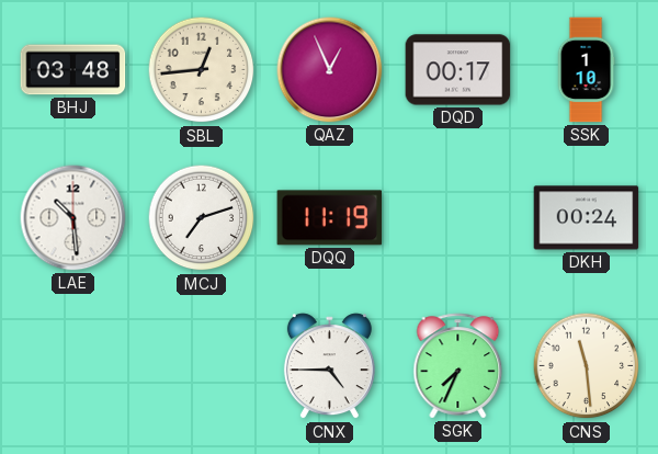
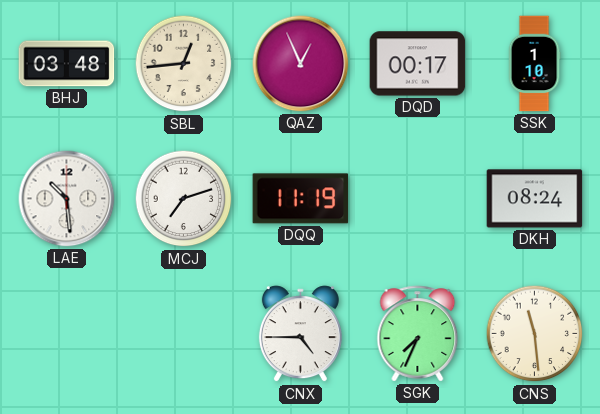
DKH: 00:24 -> 08:24 (535, 199)
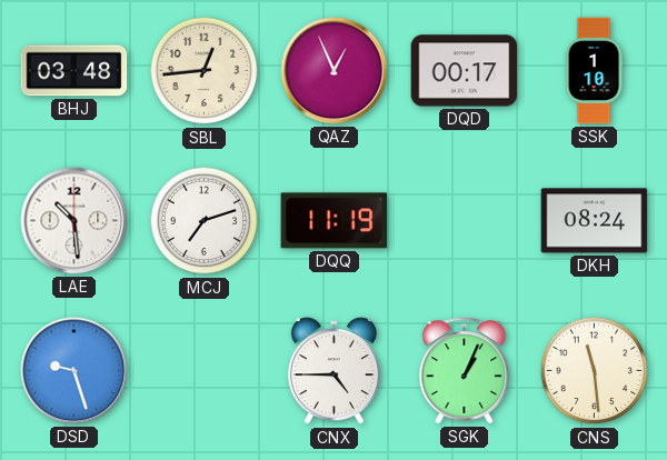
DSD: none -> 9:27 (74, 371)
SGK: 7:34 -> 1:04 (465, 371)
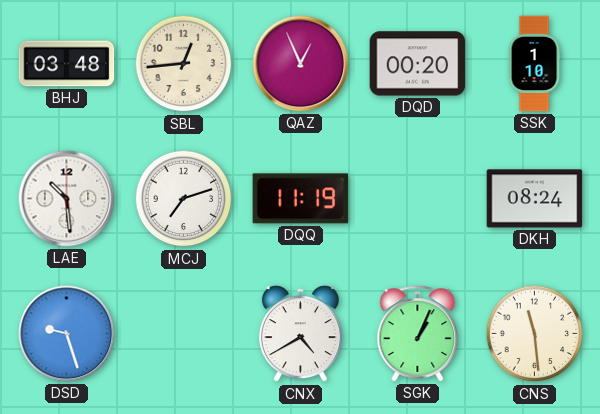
DQD: 00:17 -> 00:20 (418, 64)
CNX: 4:45 -> 4:40 (300, 334)
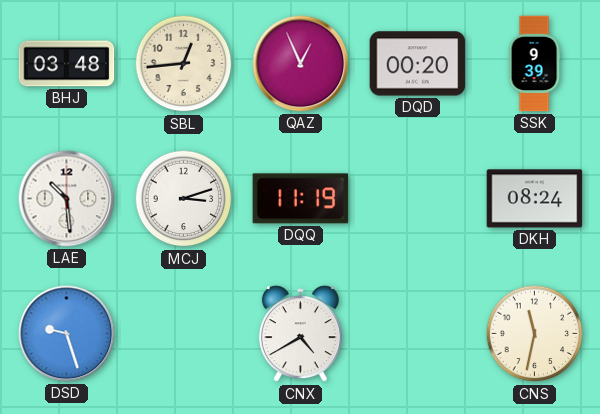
SSK: 1:10 -> 9:39 (534, 64)
MCJ: 7:12 -> 3:12 (184, 199)
SGK: 1:04 -> none (418, 334)
CNS: 11:29 -> 11:32 (535, 334)
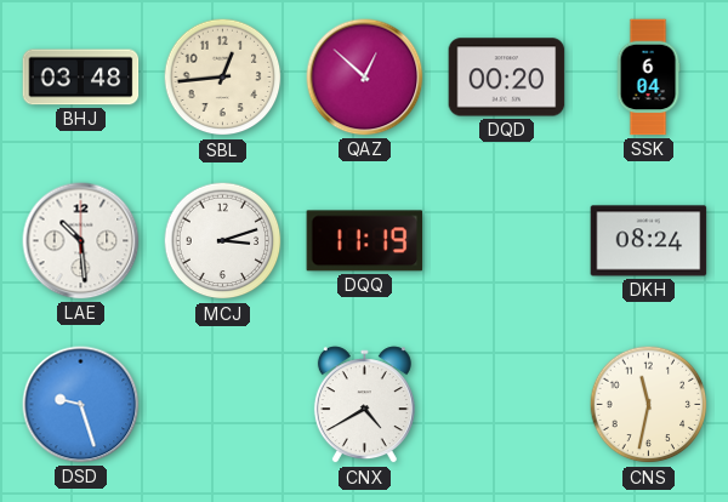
QAZ: 12:56 -> 12:52 (365, 78)
SSK: 9:39 -> 6:04 (648, 78)
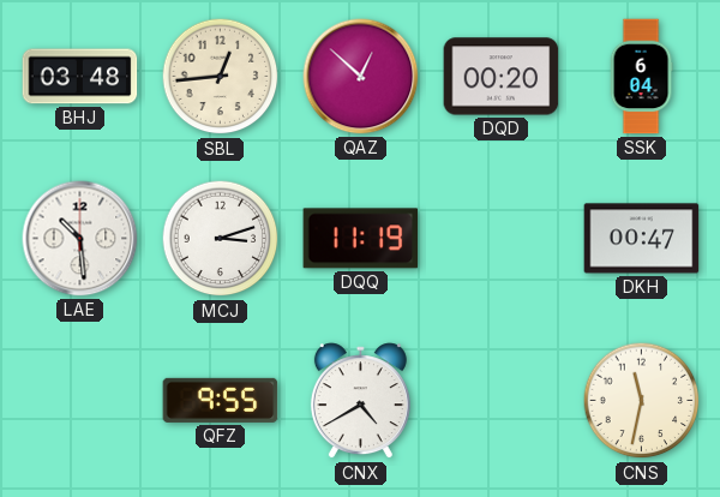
DKH: 08:24 -> 00:47 (642, 239)
DSD: 9:27 -> none (81, 405)
QFZ: none -> 9:55 (221, 400)
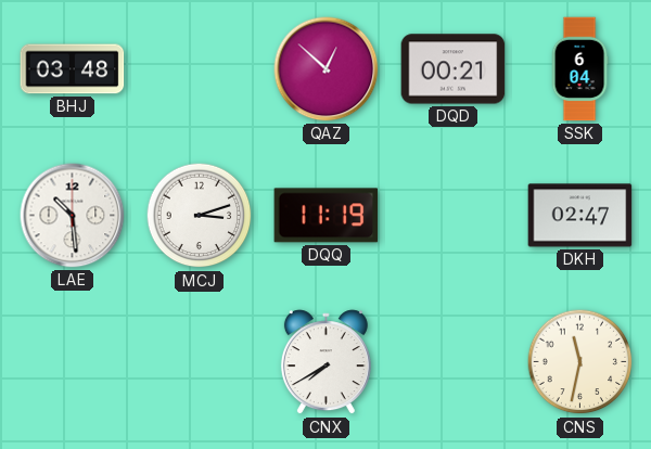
SBL: 12:44 -> none (221, 77)
DQD: 00:20 -> 00:21 (454, 69)
DKH: 00:47 -> 02:47 (580, 216)
QFZ: 9:55 -> none (221, 400)
CNX: 4:40 -> 7:40 (325, 362)
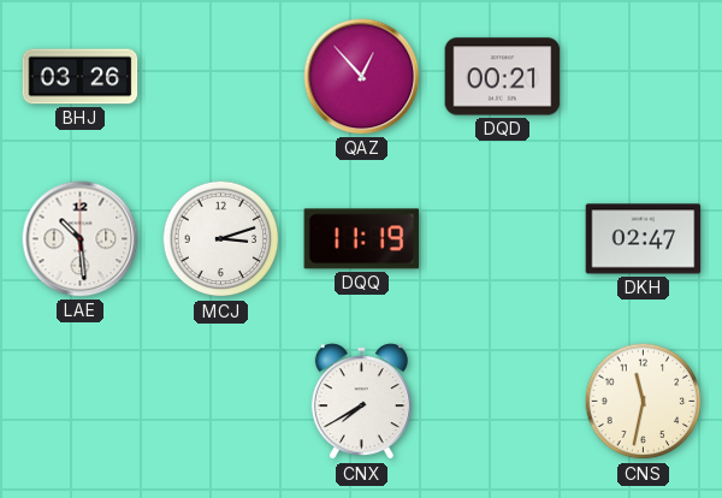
BHJ: 03:48 -> 03:26 (81, 77)
QAZ: 12:52 -> 12:53 (362, 77)
SSK: 6:04 -> none (579, 69)
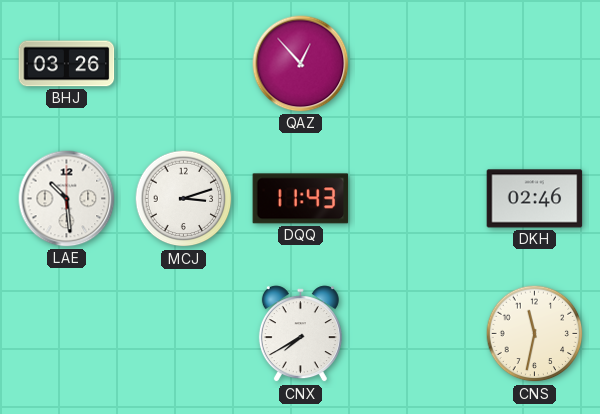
DQD: 00:21 -> none (503, 77)
DQQ: 11:19 -> 11:43 (301, 199)
DKH: 02:47 -> 02:46 (535, 199)
